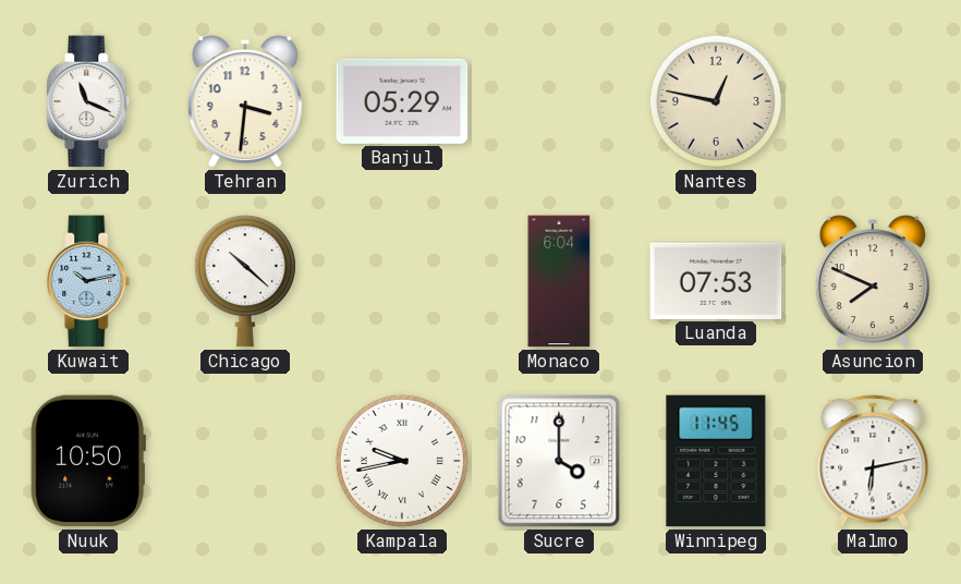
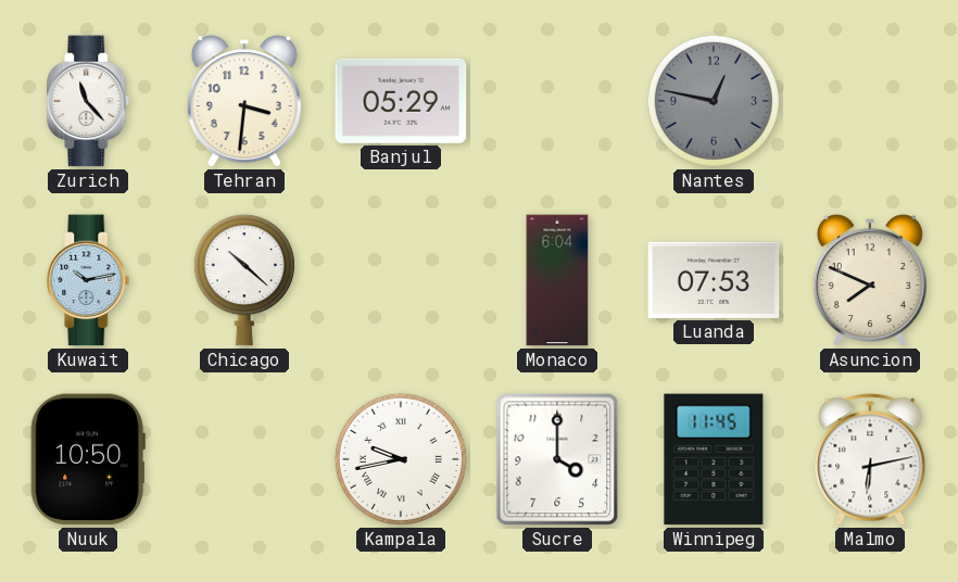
Zurich: 11:19 -> 11:23 (88, 101)
Nantes dial: cream -> grey (714, 101)
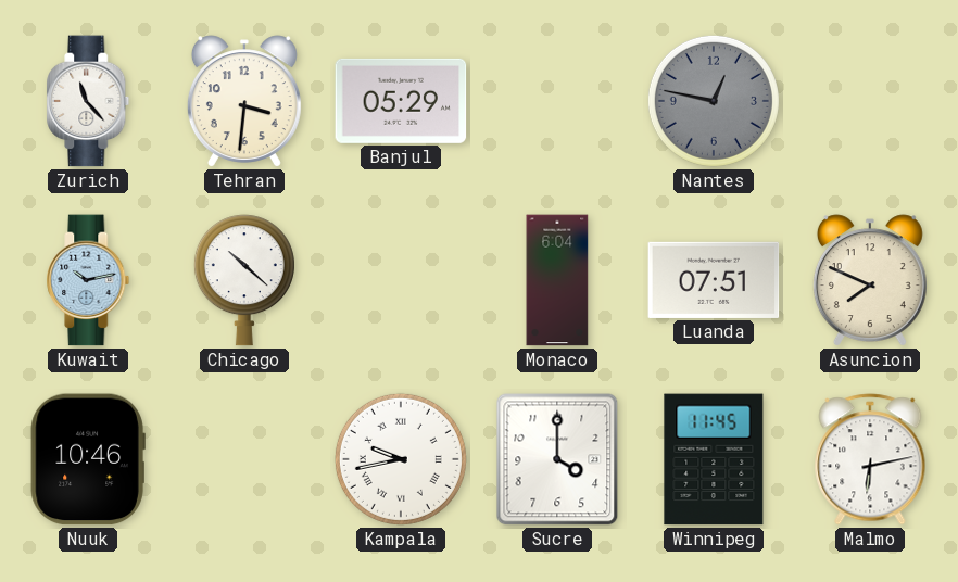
Luanda: 07:53 -> 07:51 (714, 280)
Nuuk: 10:50 -> 10:46 (88, 459)
